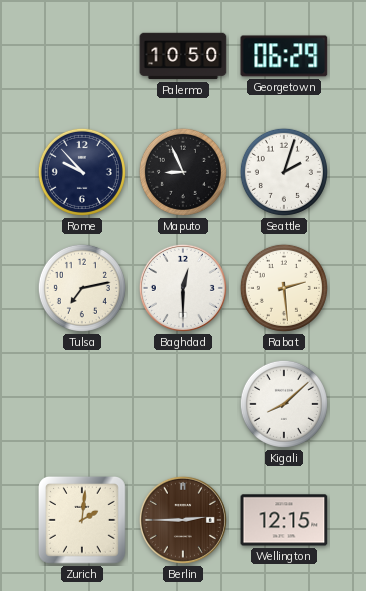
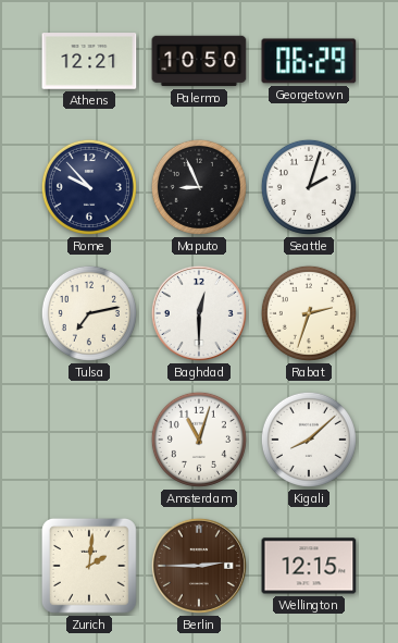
Athens: none -> 12:21 (89, 61)
Rabat: 2:29 -> 2:33 (309, 313)
Amsterdam: none -> 11:03 (199, 440)
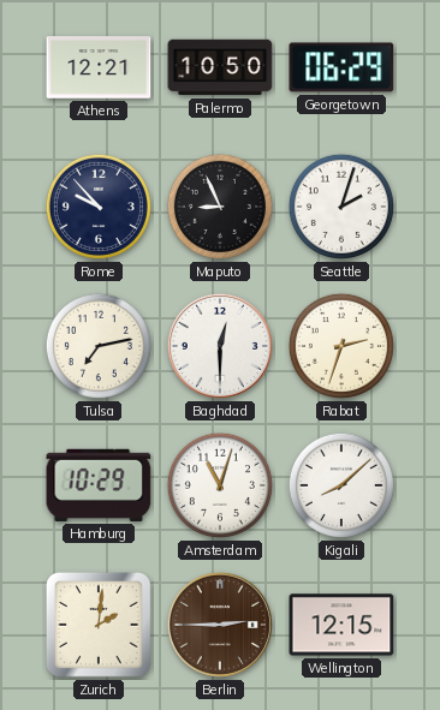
Hamburg: none -> 10:29 (99, 485)
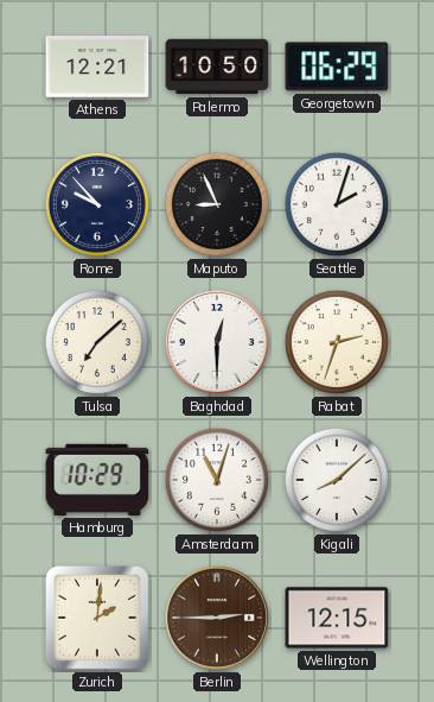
Tulsa: 7:13 -> 7:08 (97, 342)
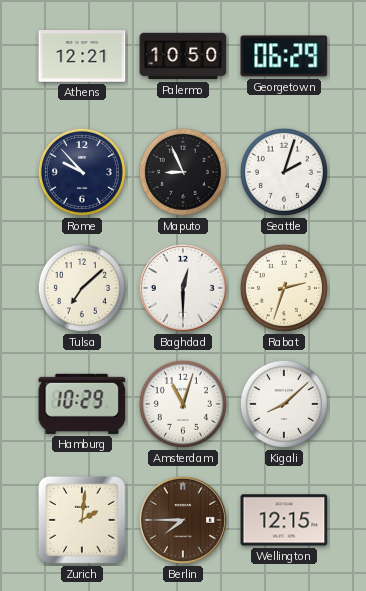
Berlin: 2:45 -> 7:45 (183, 520)
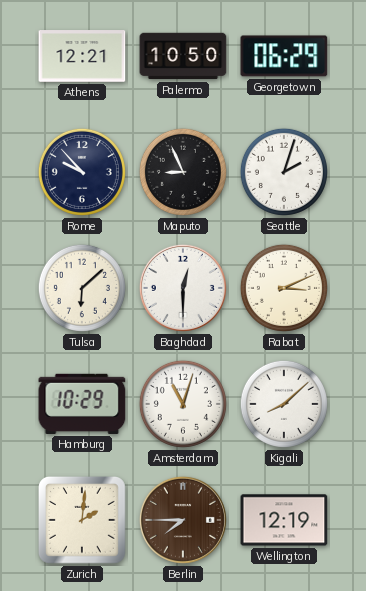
Tulsa: 7:08 -> 6:08 (82, 288)
Rabat: 2:33 -> 3:11 (284, 288)
Wellington: 12:15 -> 12:19 (284, 520)
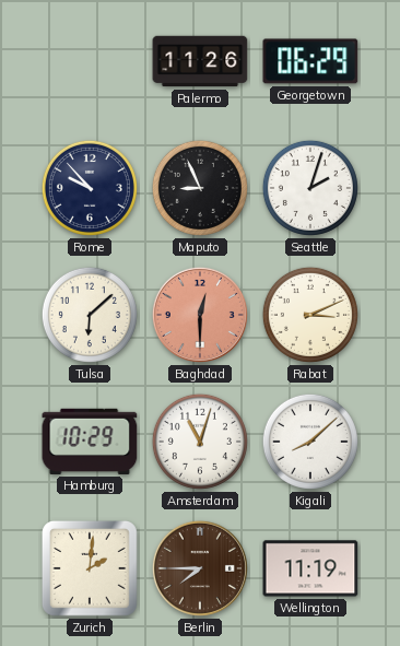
Athens: 12:21 -> none (82, 56)
Palermo: 10:50 -> 11:26 (200, 61)
Baghdad dial: white -> salmon (200, 315)
Wellington: 12:19 -> 11:19 (310, 568)
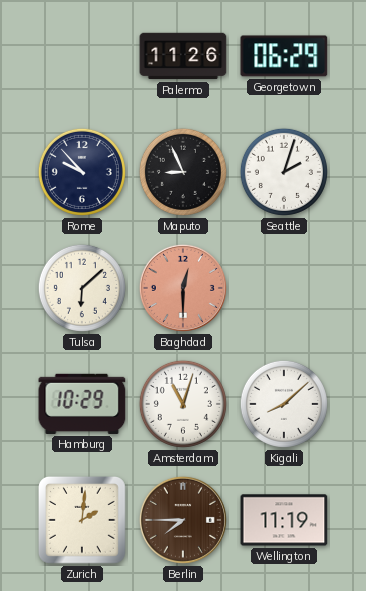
Rabat: 3:11 -> none (310, 315)
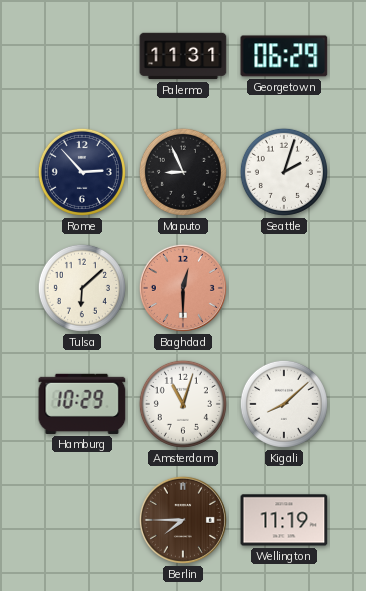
Palermo: 11:26 -> 11:31 (183, 56)
Rome: 9:53 -> 2:53 (82, 172)
Zurich: 2:01 -> none (83, 520)
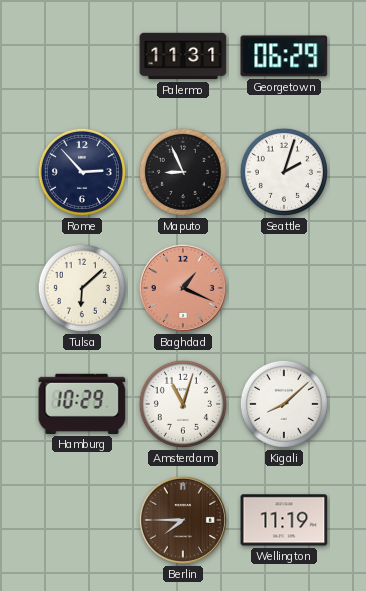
Baghdad: 12:30 -> 1:19 (183, 288)
